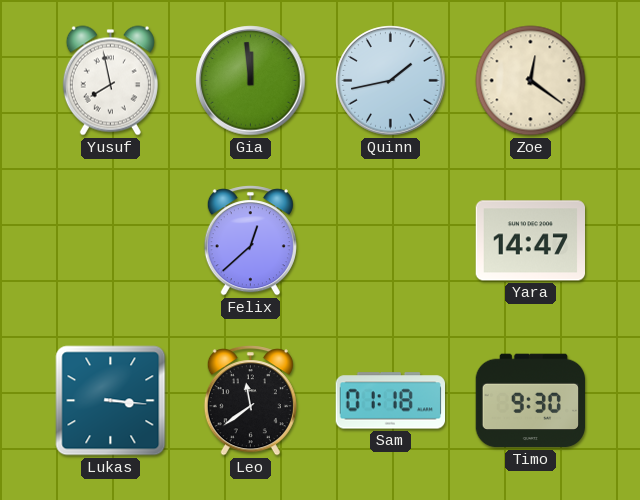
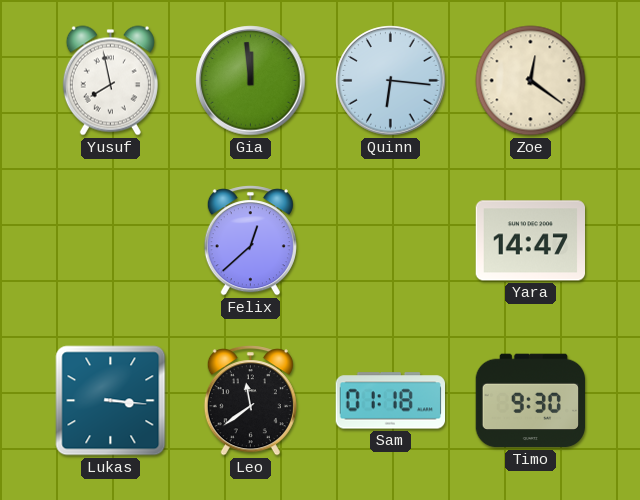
Quinn: 1:43 -> 6:16 (391, 81)
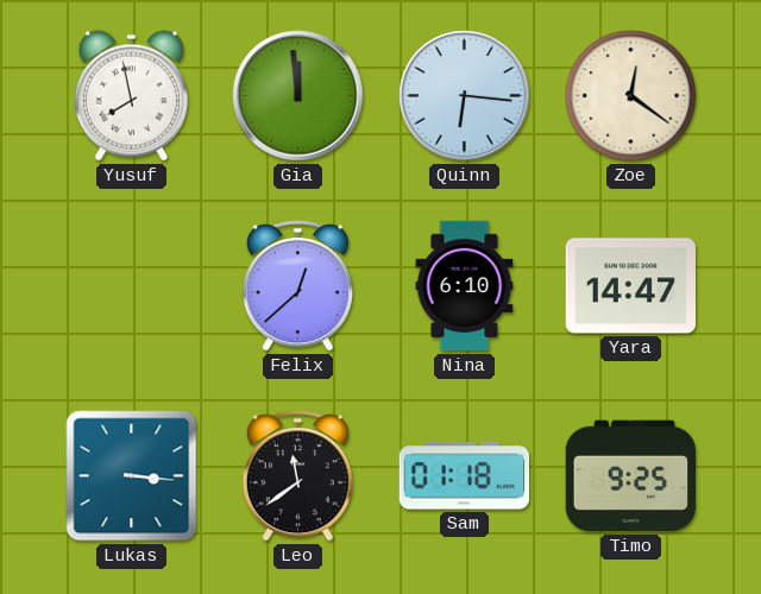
Nina: none -> 6:10 (465, 286)
Timo: 9:30 -> 9:25 (631, 476)
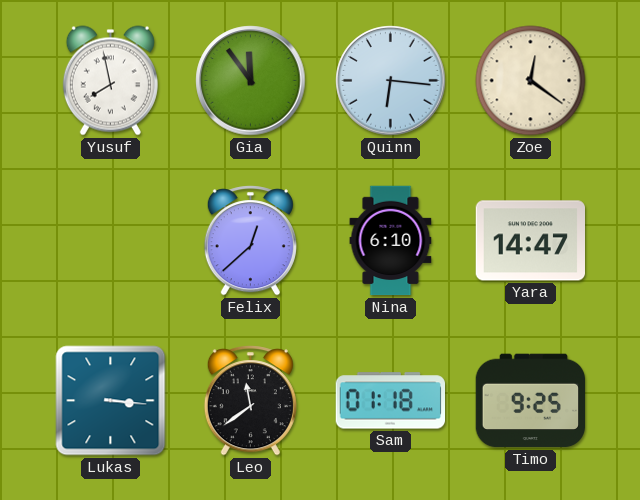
Gia: 11:59 -> 11:54 (251, 81)
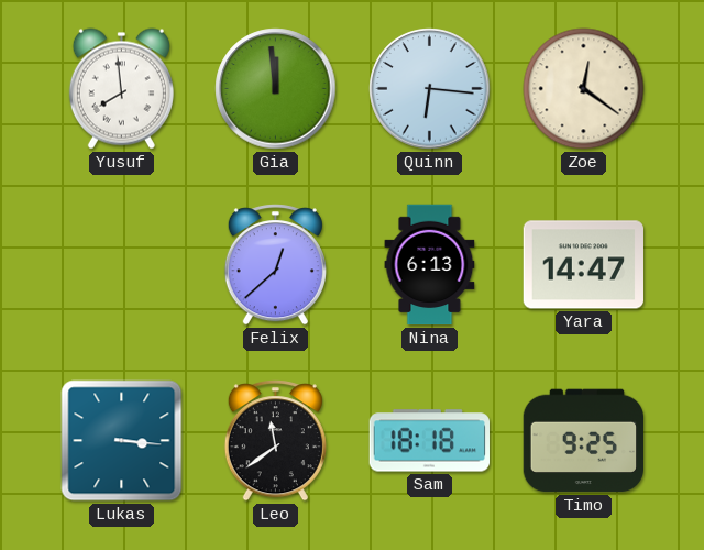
Yusuf: 7:58 -> 7:59 (121, 89)
Gia: 11:54 -> 11:59 (276, 89)
Nina: 6:10 -> 6:13 (430, 265)
Sam: 01:18 -> 18:18 (429, 441)
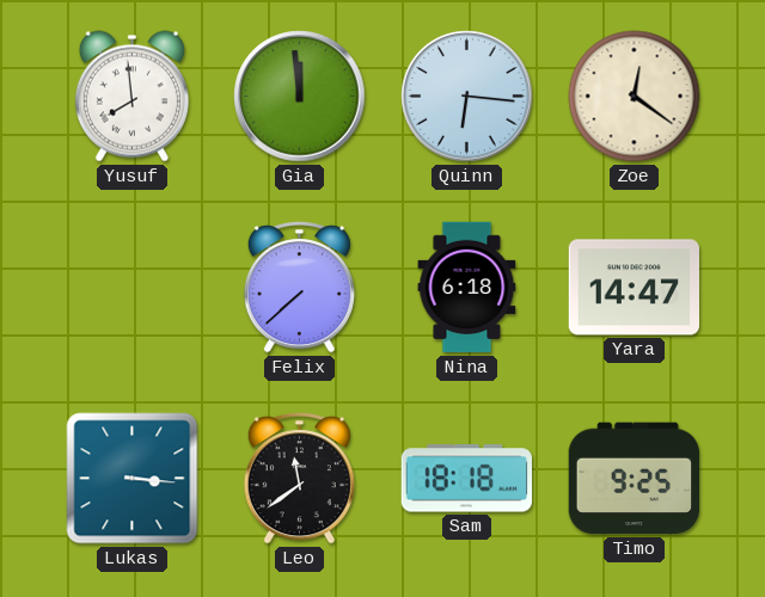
Felix: 12:38 -> 7:38 (299, 288)
Nina: 6:13 -> 6:18 (467, 288)
